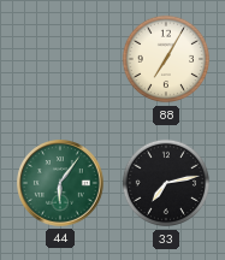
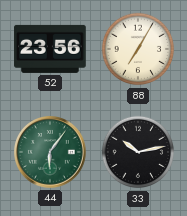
52: none -> 23:56 (50, 49)
33: 7:13 -> 10:13 (138, 152)
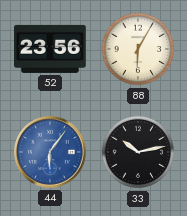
88: 7:05 -> 6:05 (138, 49)
44 dial: green -> blue (51, 153)
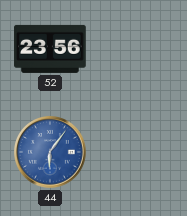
88: 6:05 -> none (138, 49)
33: 10:13 -> none (138, 152)
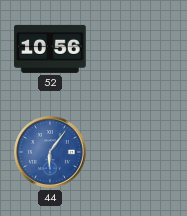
52: 23:56 -> 10:56 (50, 49)
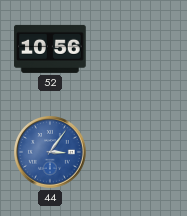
44: 6:06 -> 3:06 (51, 153)
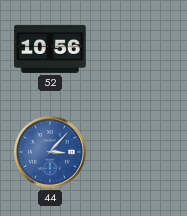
44: 3:06 -> 3:07 (51, 153)
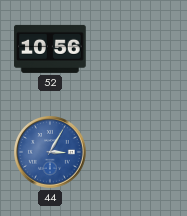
44: 3:07 -> 3:05 (51, 153)
